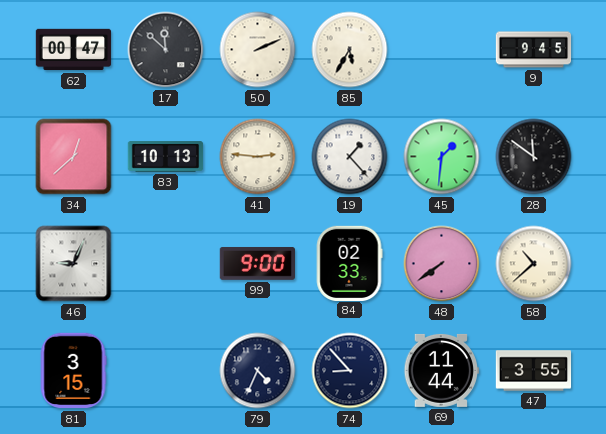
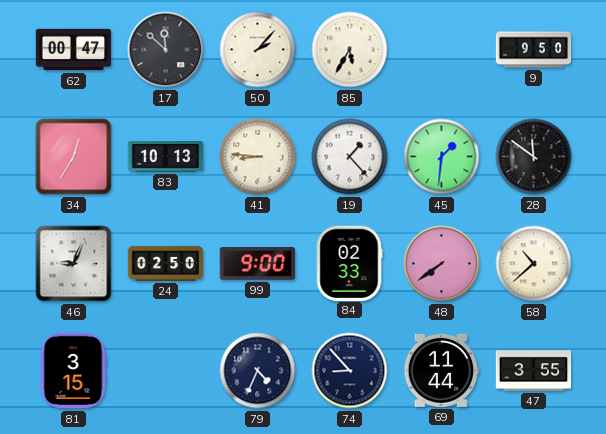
50: 2:11 -> 2:07 (258, 50)
9: 9:45 -> 9:50 (534, 50)
34: 12:38 -> 12:35 (74, 157)
41: 2:46 -> 8:46 (258, 157)
24: none -> 02:50 (166, 263)
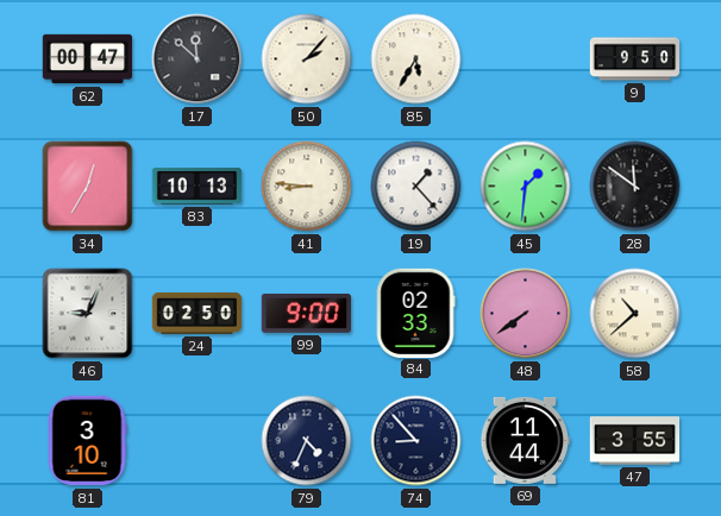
81: 3:15 -> 3:10 (87, 441)
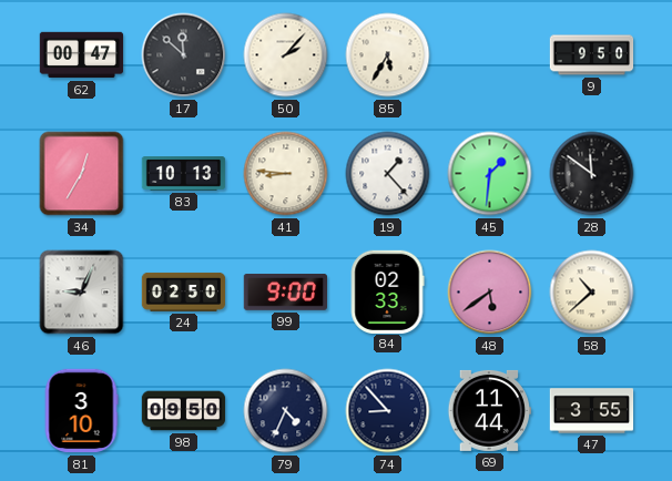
48: 7:39 -> 5:39 (490, 293)
98: none -> 09:50 (184, 411)
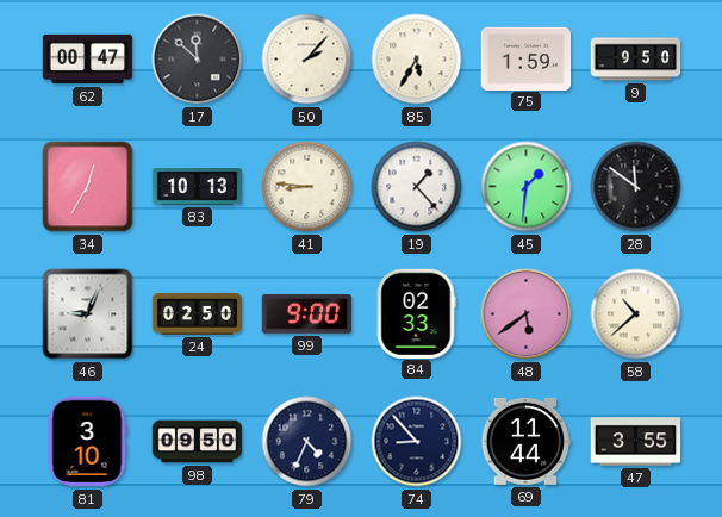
75: none -> 1:59 (527, 58)
